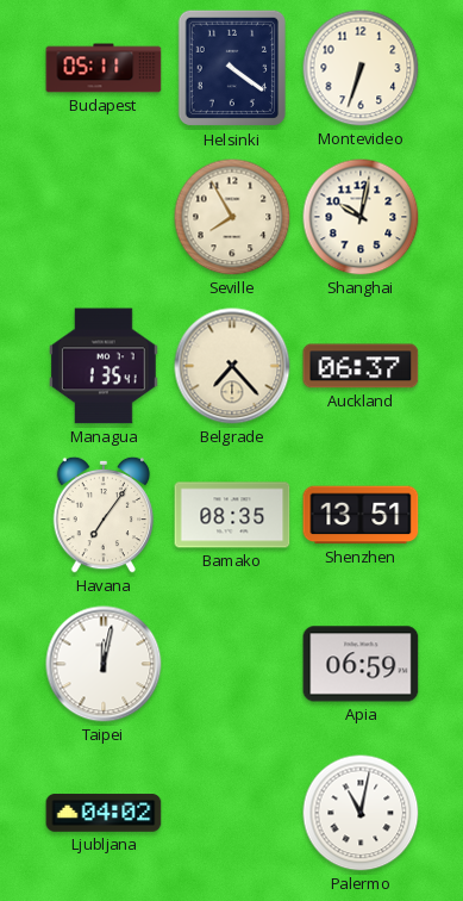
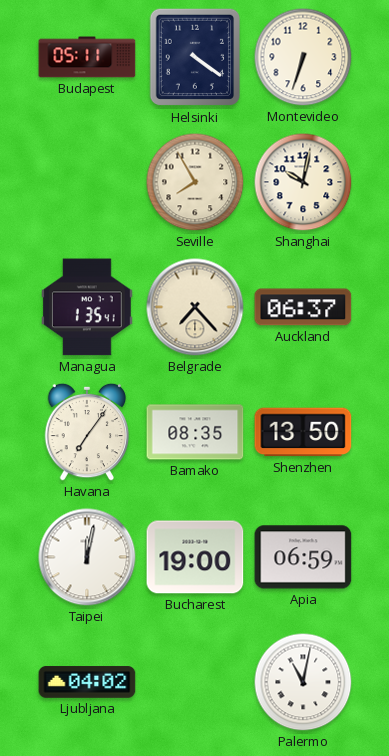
Shenzhen: 13:51 -> 13:50 (303, 432)
Bucharest: none -> 19:00 (195, 557)
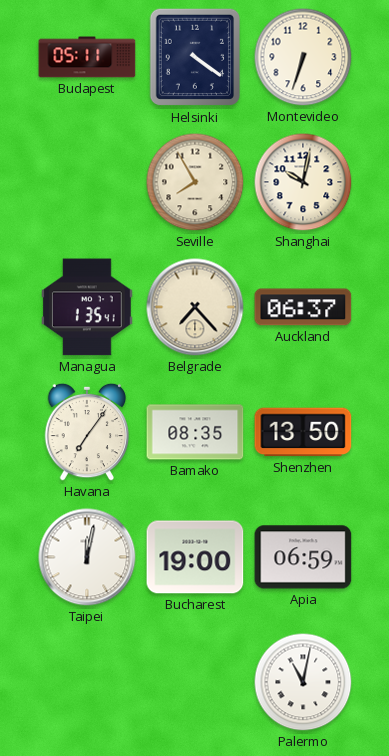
Ljubljana: 04:02 -> none (87, 682)
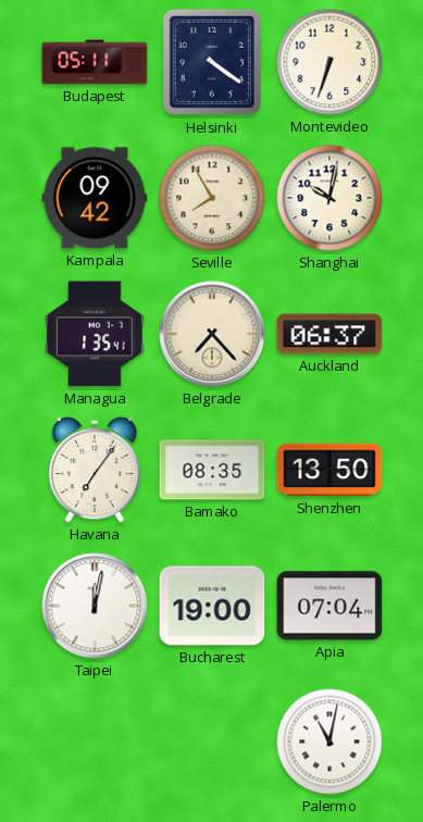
Kampala: none -> 09:42 (95, 198)
Apia: 06:59 -> 07:04 (329, 606)
